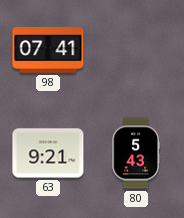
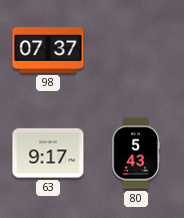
98: 07:41 -> 07:37 (48, 51)
63: 9:21 -> 9:17 (48, 153)
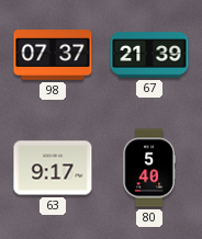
67: none -> 21:39 (149, 55)
80: 5:43 -> 5:40 (149, 168)
